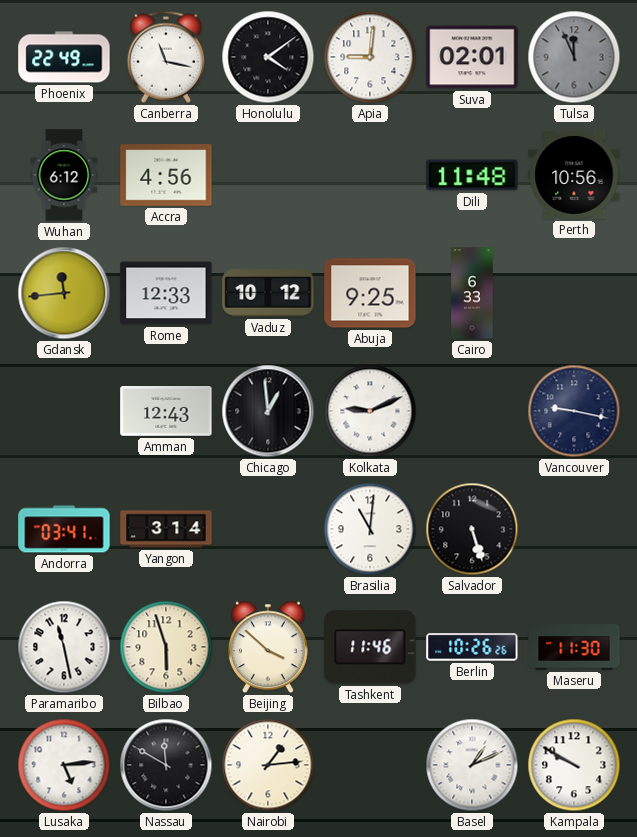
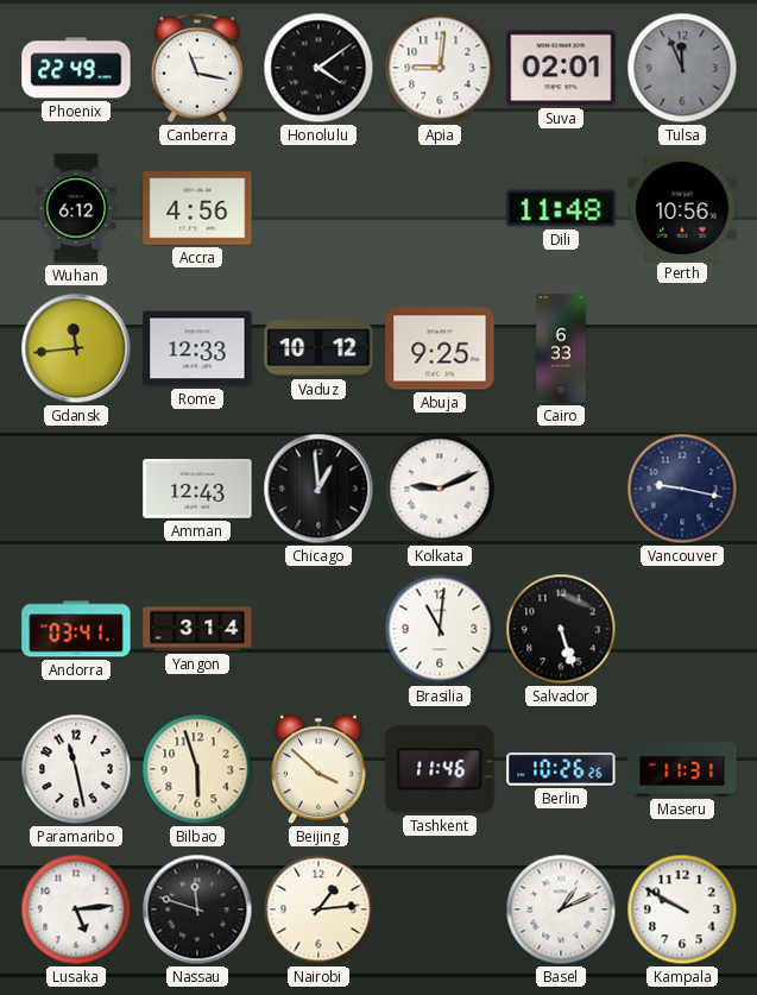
Maseru: 11:30 -> 11:31 (682, 770)
Nassau: 11:50 -> 11:48 (197, 909)
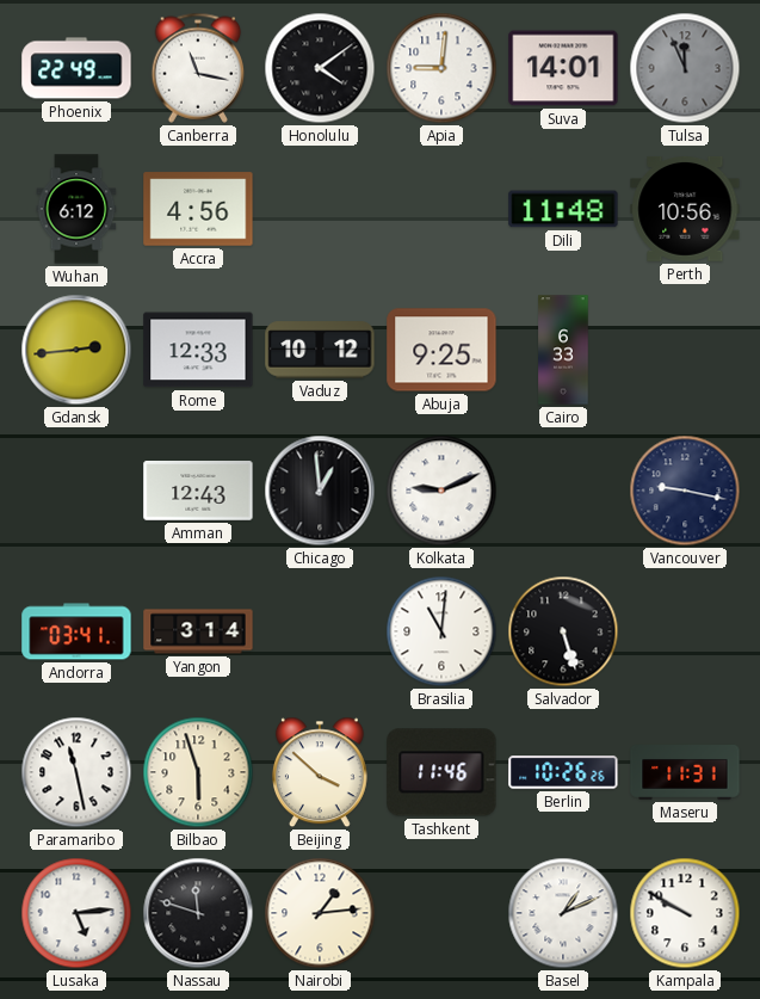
Suva: 02:01 -> 14:01 (563, 68)
Gdansk: 11:44 -> 2:44 (76, 350)
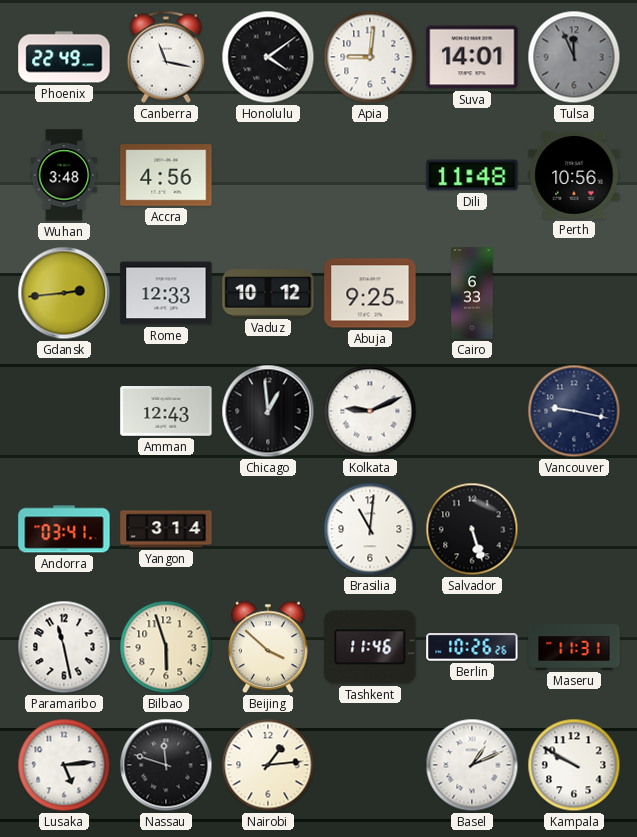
Wuhan: 6:12 -> 3:48 (64, 175)
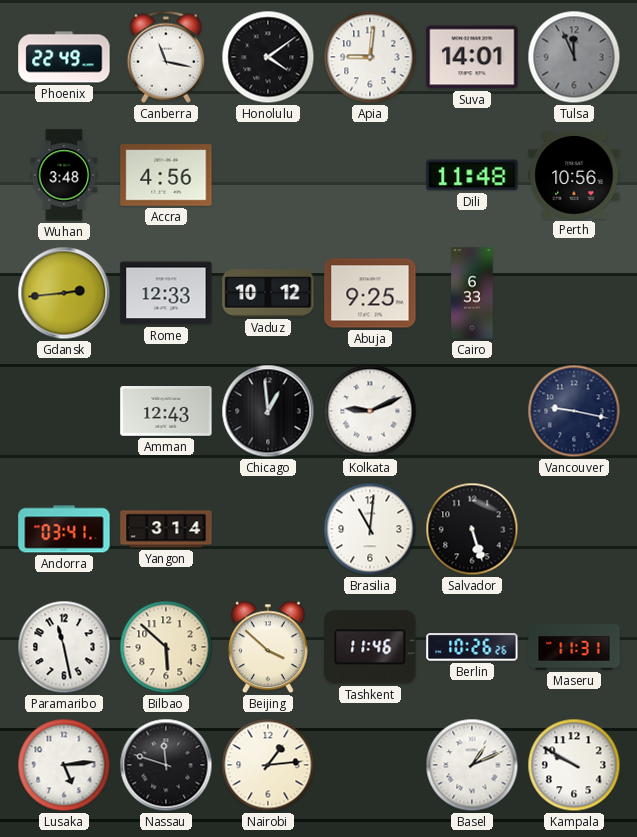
Bilbao: 5:57 -> 5:52 (166, 647)
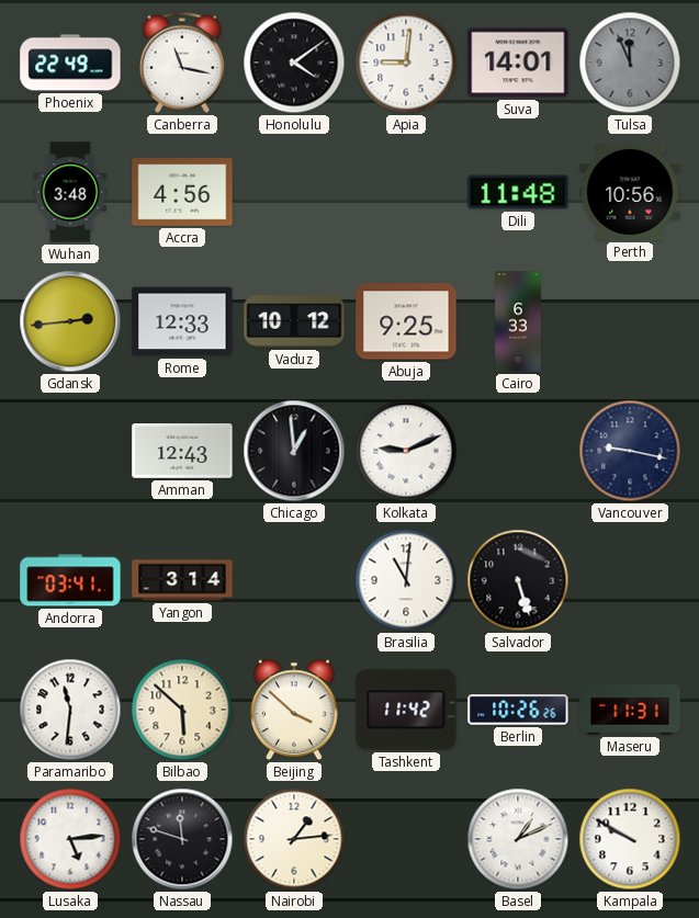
Paramaribo: 11:28 -> 11:31 (70, 710)
Tashkent: 11:46 -> 11:42 (406, 710)
